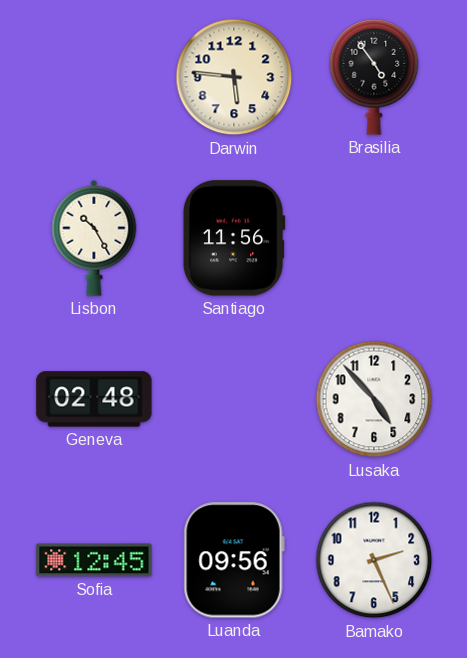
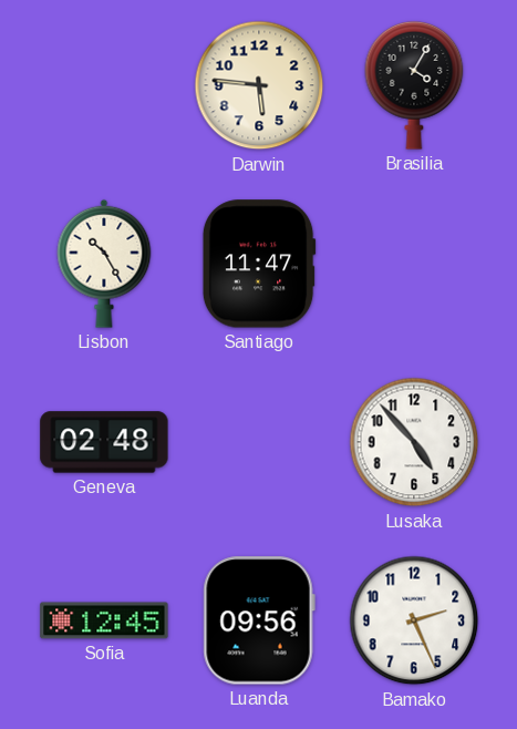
Brasilia: 4:54 -> 4:05 (414, 86)
Santiago: 11:56 -> 11:47 (259, 264)
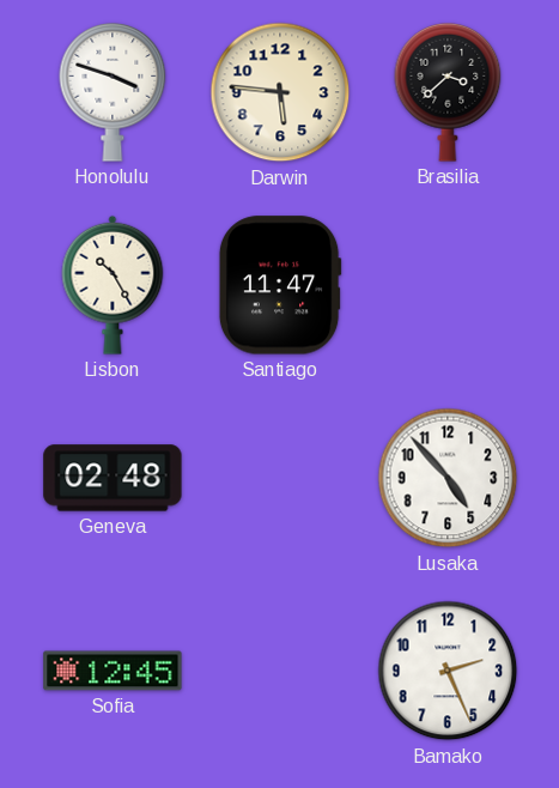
Honolulu: none -> 3:48 (113, 93)
Brasilia: 4:05 -> 3:38 (448, 93)
Luanda: 09:56 -> none (259, 620)
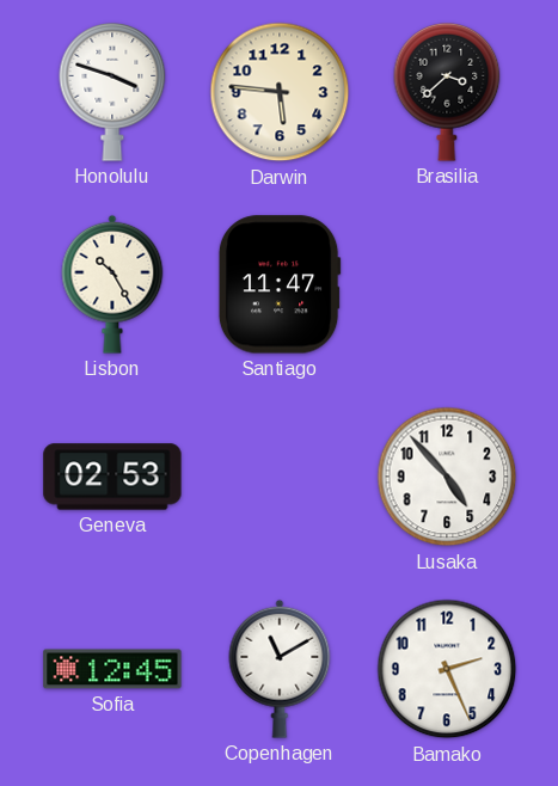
Geneva: 02:48 -> 02:53 (112, 477)
Copenhagen: none -> 11:10 (280, 669)
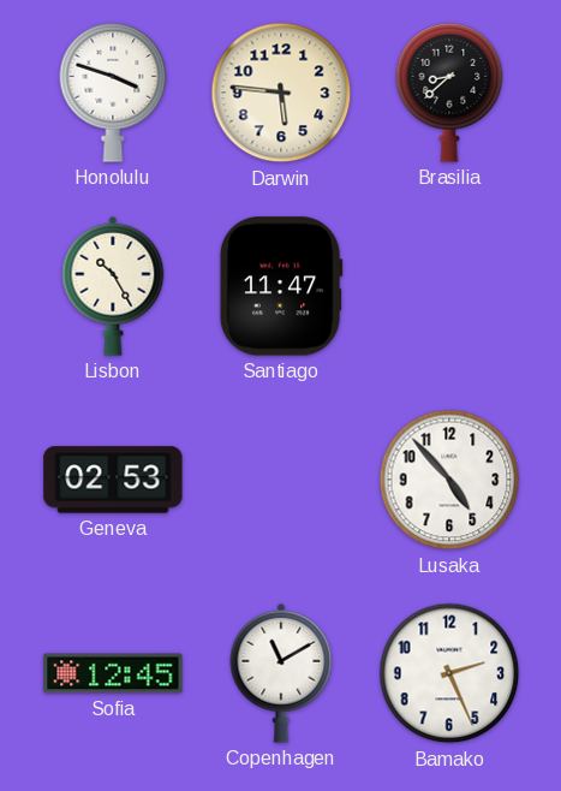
Brasilia: 3:38 -> 8:38 (449, 94)
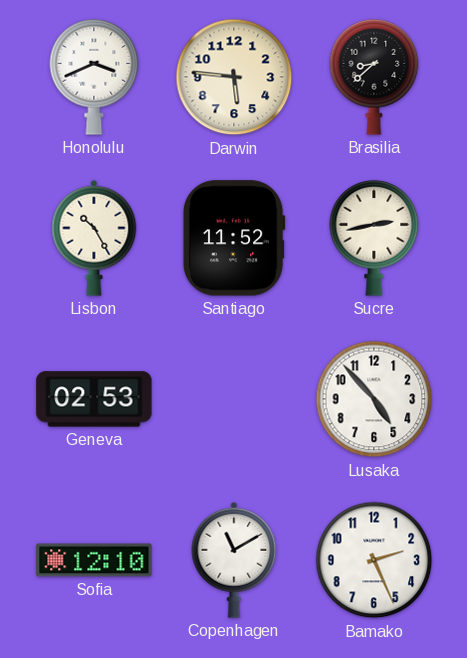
Honolulu: 3:48 -> 3:41 (94, 78)
Santiago: 11:47 -> 11:52 (234, 238)
Sucre: none -> 2:43 (374, 239)
Sofia: 12:45 -> 12:10 (94, 560)
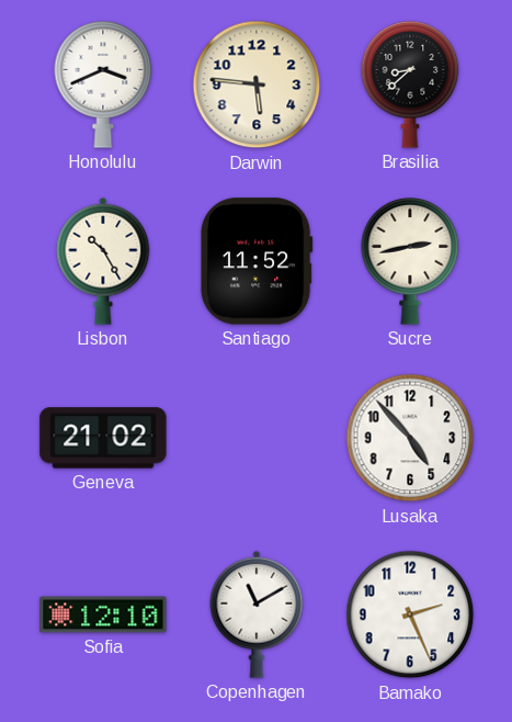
Geneva: 02:53 -> 21:02 (103, 438)
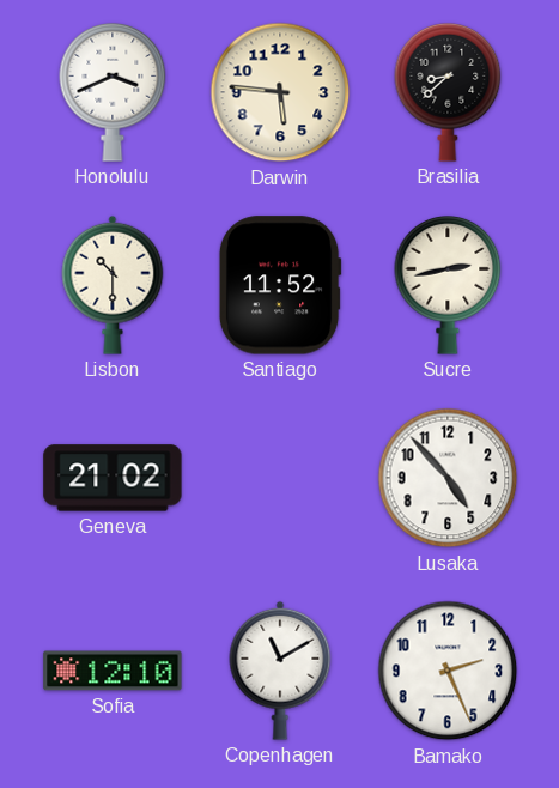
Lisbon: 10:25 -> 10:30 (113, 285)
